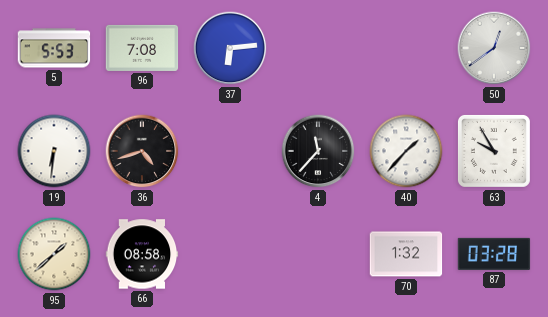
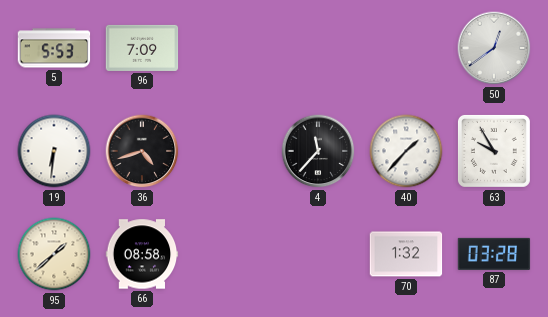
96: 7:08 -> 7:09 (142, 48)
37: 6:14 -> none (230, 48)
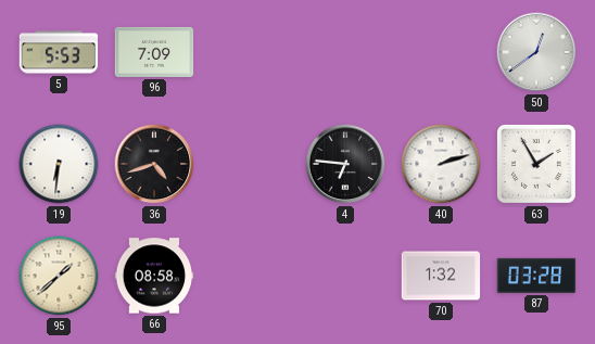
4: 11:37 -> 6:46 (345, 164)
40: 1:37 -> 2:12 (441, 164)
63: 9:55 -> 1:55 (536, 164)
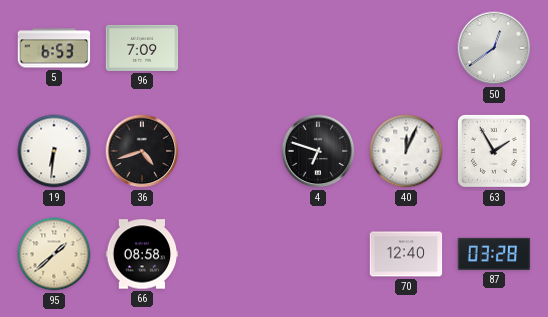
5: 5:53 -> 6:53 (54, 48)
4: 6:46 -> 6:48 (318, 151)
40: 2:12 -> 12:04 (406, 151)
70: 1:32 -> 12:40 (406, 254)
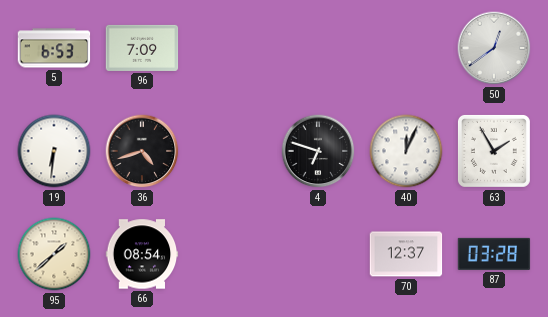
66: 08:58 -> 08:54 (142, 254)
70: 12:40 -> 12:37 (406, 254)
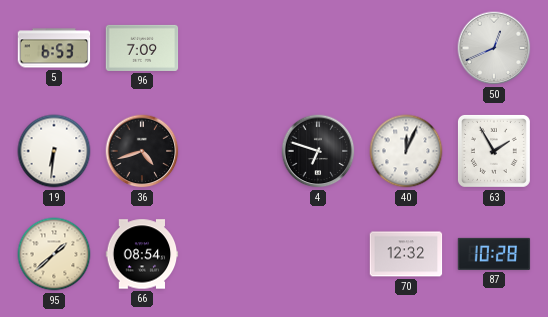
50: 12:39 -> 12:41 (494, 48)
70: 12:37 -> 12:32 (406, 254)
87: 03:28 -> 10:28 (494, 254)
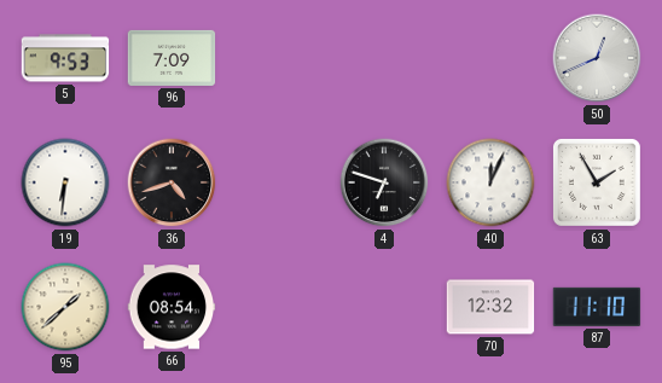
5: 6:53 -> 9:53 (65, 58)
87: 10:28 -> 11:10 (597, 307)
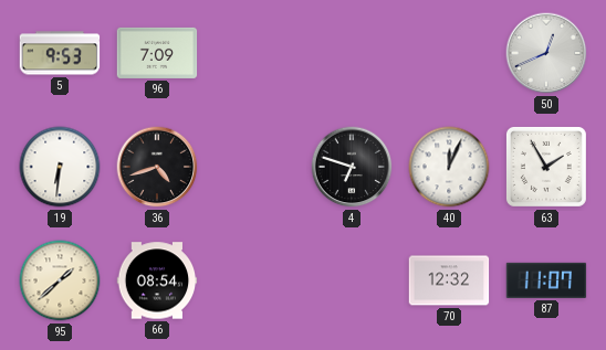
87: 11:10 -> 11:07 (546, 280)
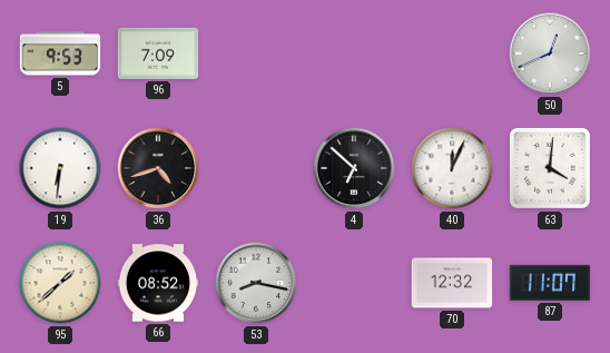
4: 6:48 -> 6:52 (354, 168)
63: 1:55 -> 4:01 (550, 168)
66: 08:54 -> 08:52 (158, 283)
53: none -> 8:17 (256, 283)
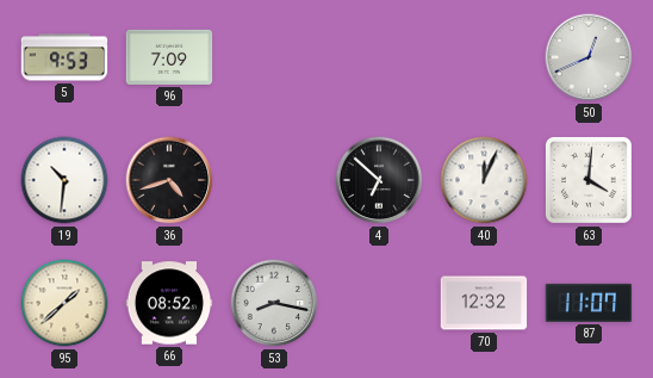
19: 6:31 -> 10:31 (64, 180)
